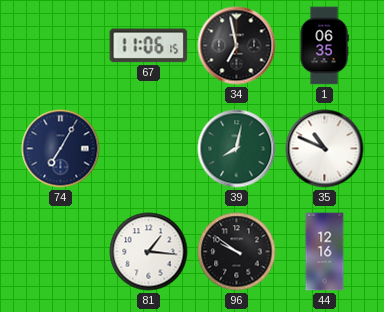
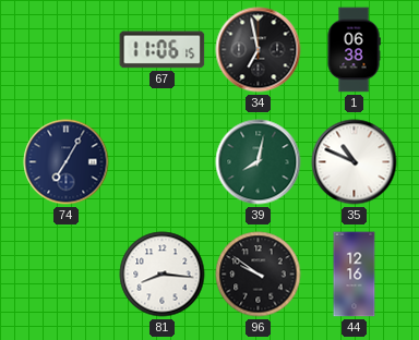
1: 06:35 -> 06:38 (354, 50)
81: 1:16 -> 8:16 (163, 275)
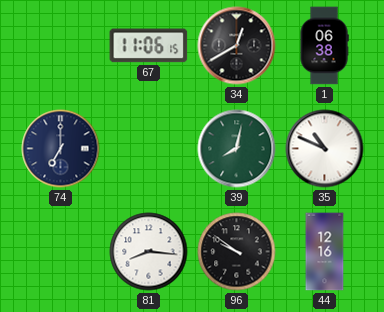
34: 6:58 -> 12:40 (237, 46)
74: 7:05 -> 7:00 (61, 149)
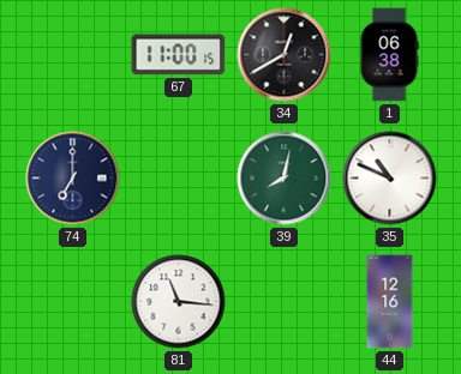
67: 11:06 -> 11:00 (179, 55)
81: 8:16 -> 11:16 (179, 302)
96: 9:51 -> none (237, 252)
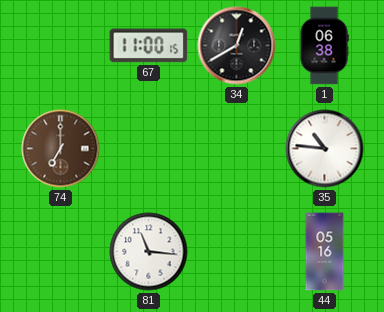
74 dial: navy -> brown (61, 149)
39: 8:02 -> none (285, 179)
35: 10:49 -> 10:46 (325, 149)
44: 12:16 -> 05:16 (325, 252)
